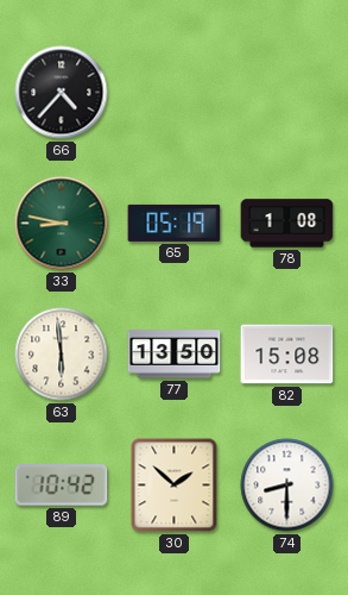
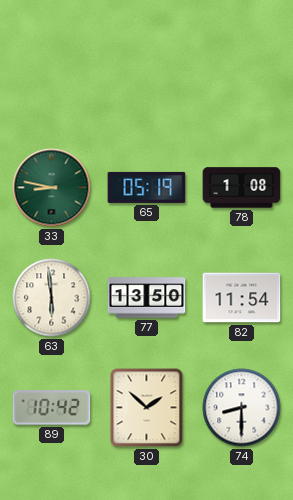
66: 4:37 -> none (62, 93)
82: 15:08 -> 11:54 (242, 298)
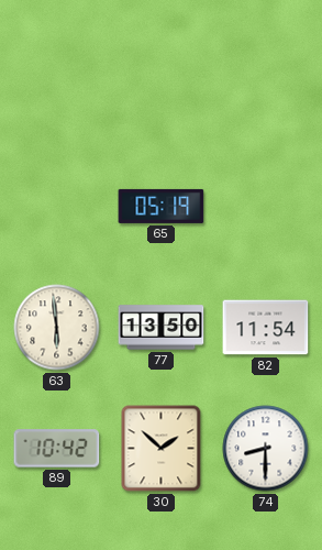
33: 8:47 -> none (52, 188)
78: 1:08 -> none (242, 188)
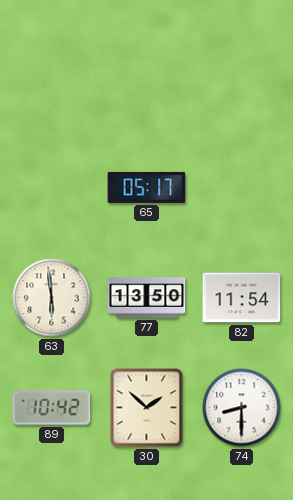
65: 05:19 -> 05:17 (147, 187)
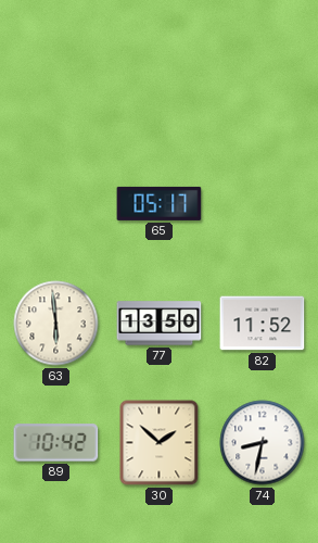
82: 11:54 -> 11:52 (263, 324)
74: 8:30 -> 8:32 (263, 443)
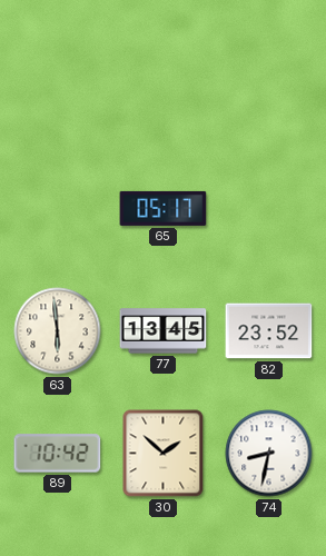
77: 13:50 -> 13:45 (164, 331)
82: 11:52 -> 23:52 (269, 331)
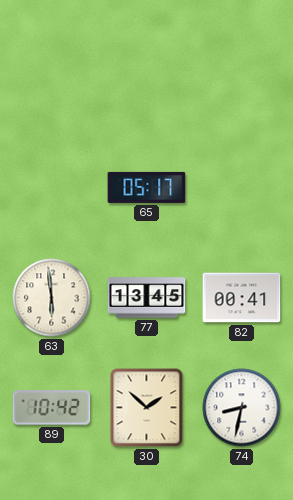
82: 23:52 -> 00:41 (242, 298)
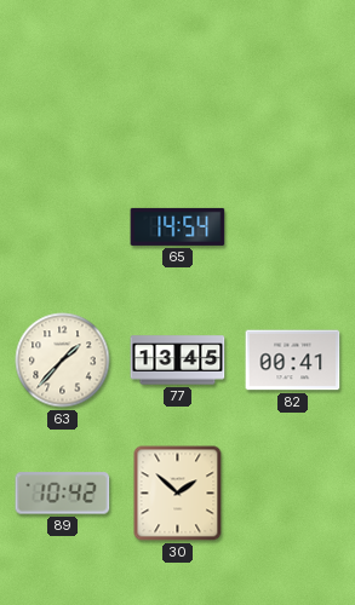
65: 05:17 -> 14:54 (178, 226)
63: 5:59 -> 1:37 (63, 361)
74: 8:32 -> none (242, 408)
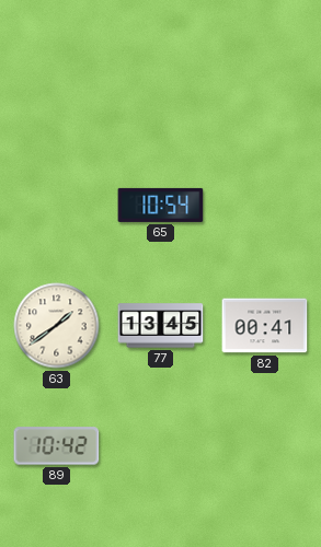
65: 14:54 -> 10:54 (161, 205)
63: 1:37 -> 1:39 (57, 326)
30: 1:52 -> none (178, 494)
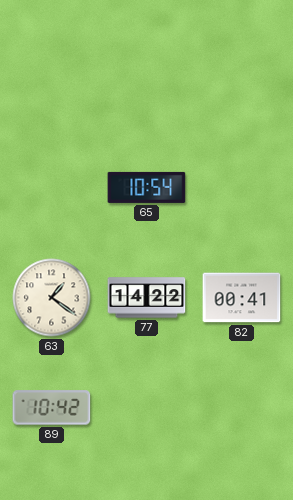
63: 1:39 -> 1:21 (52, 298)
77: 13:45 -> 14:22 (147, 298)
